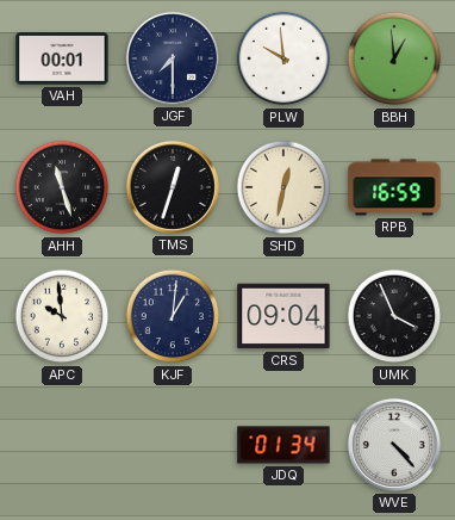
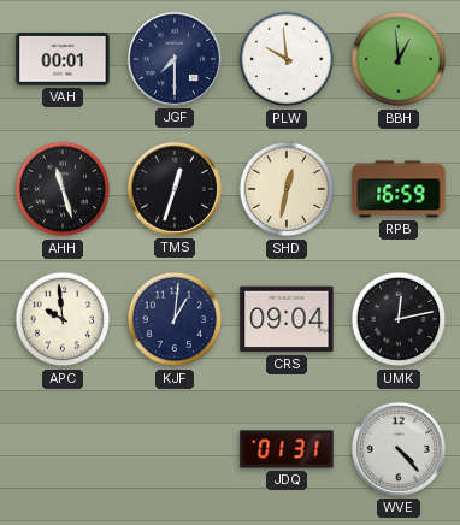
UMK: 3:56 -> 12:13 (399, 319)
JDQ: 01:34 -> 01:31 (287, 449)
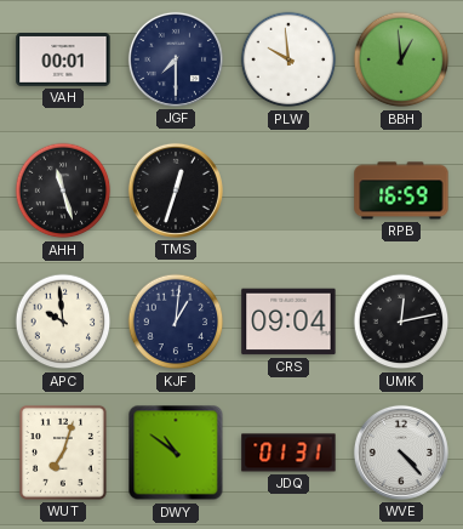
SHD: 12:32 -> none (287, 189)
WUT: none -> 7:03 (63, 454)
DWY: none -> 10:51 (176, 453)
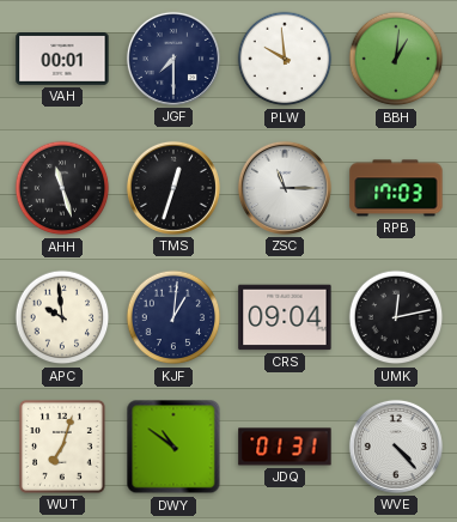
BBH: 12:59 -> 1:01 (396, 59)
ZSC: none -> 11:15 (285, 188)
RPB: 16:59 -> 17:03 (396, 188)
